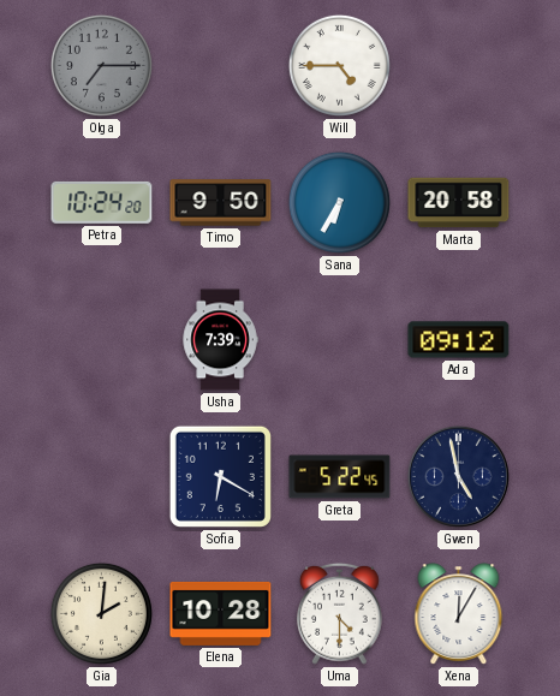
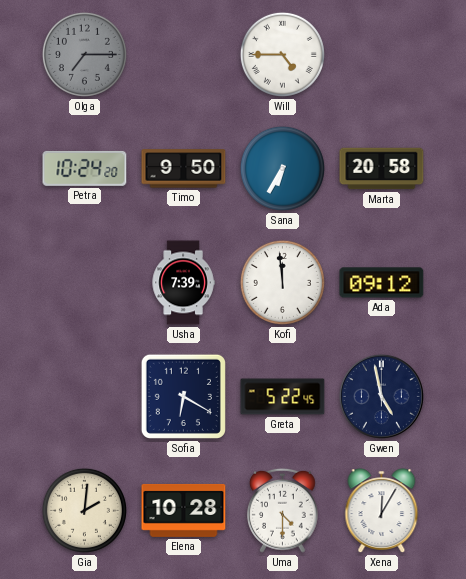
Kofi: none -> 11:59 (282, 282)
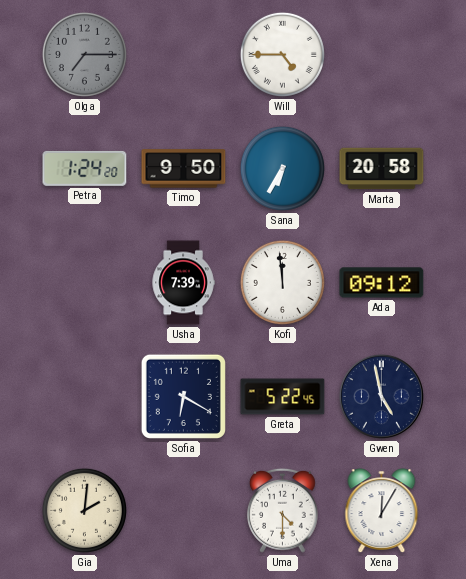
Petra: 10:24 -> 1:24 (85, 168)
Elena: 10:28 -> none (184, 510)
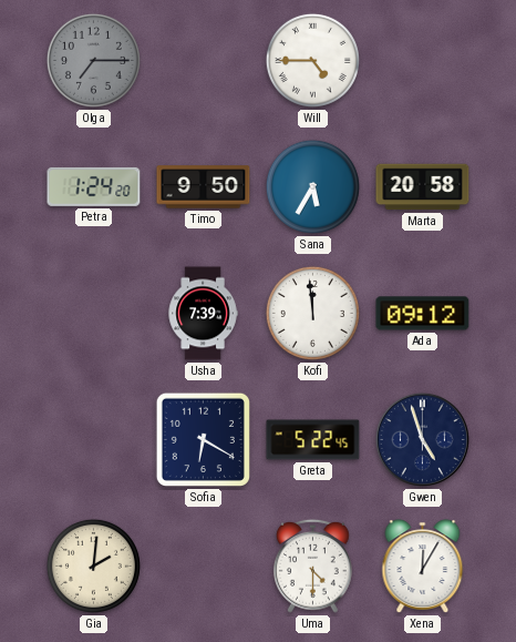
Sana: 6:35 -> 5:35 (312, 186)
Gwen: 4:58 -> 4:57 (422, 439)
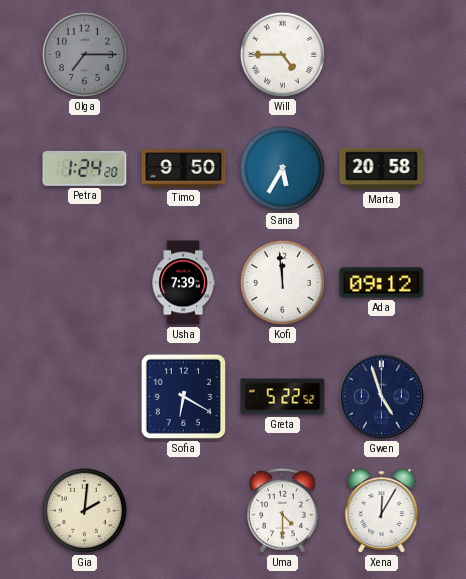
Greta: 5:22:45 -> 5:22:52 (283, 397)
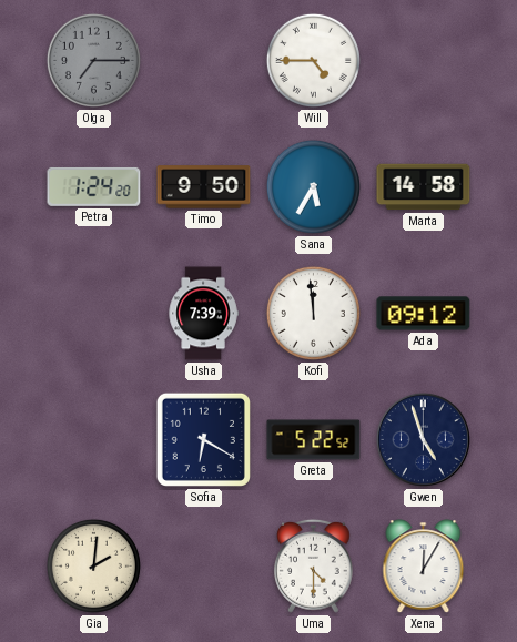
Marta: 20:58 -> 14:58 (424, 187)
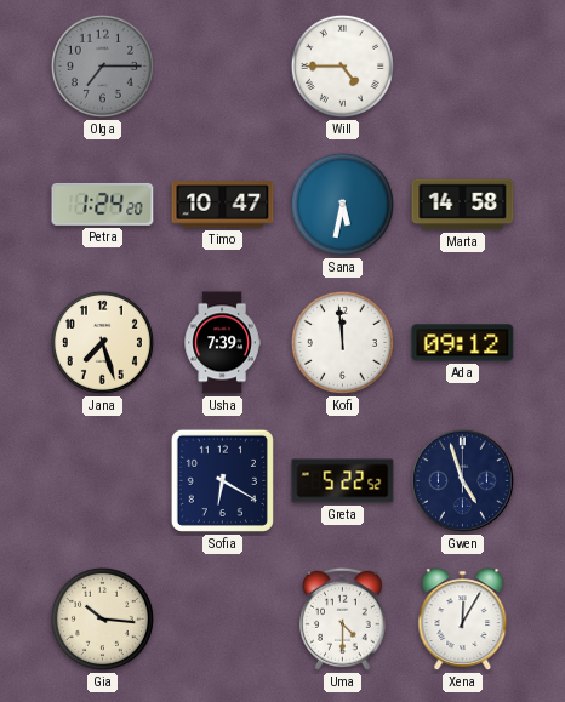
Timo: 9:50 -> 10:47 (223, 205)
Sana: 5:35 -> 5:32 (342, 204)
Jana: none -> 7:27 (102, 342)
Gia: 2:01 -> 10:16 (102, 618)
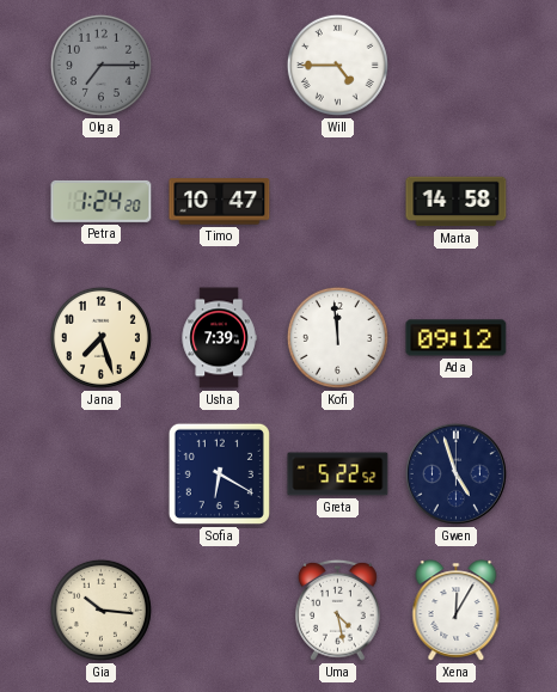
Sana: 5:32 -> none (342, 204)
Uma: 4:30 -> 4:28 (337, 610)
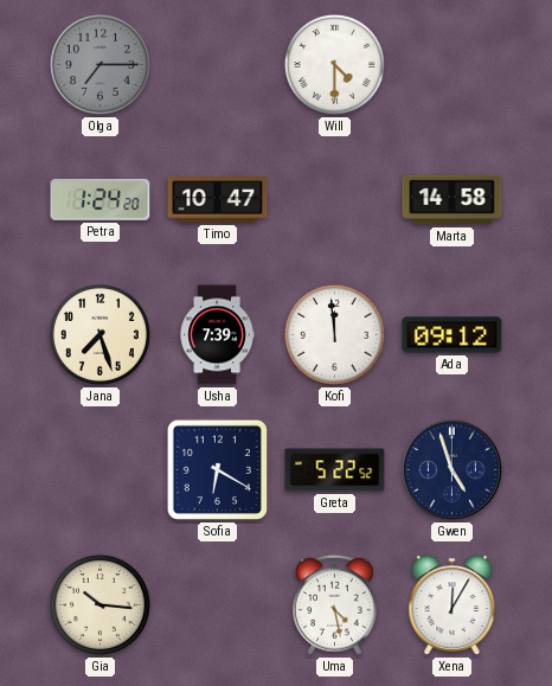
Will: 4:45 -> 4:30 (334, 64)
